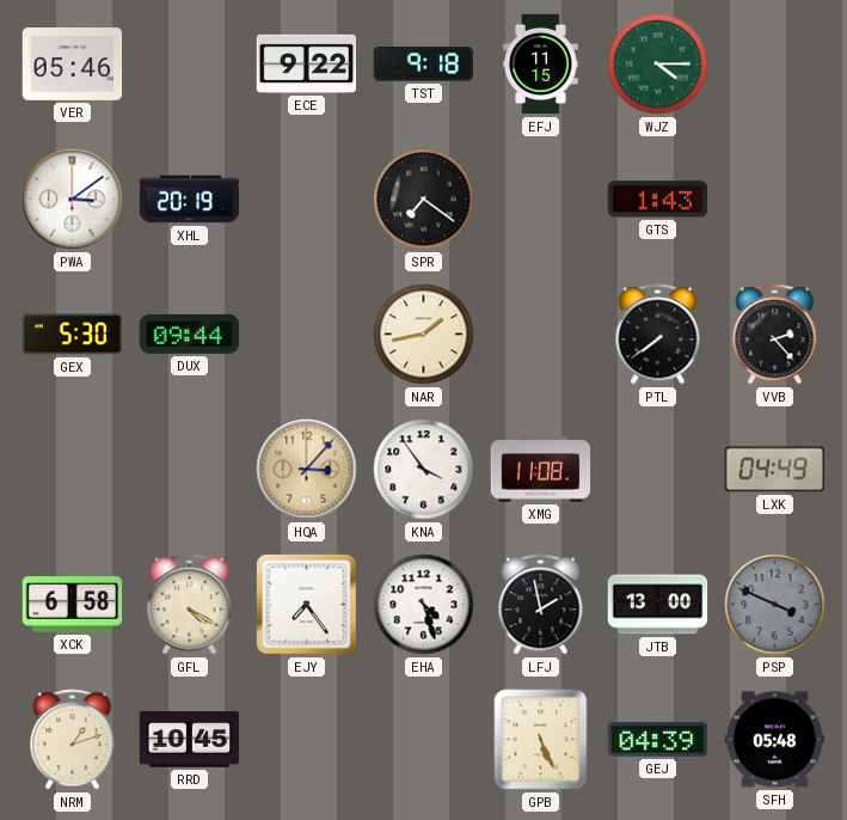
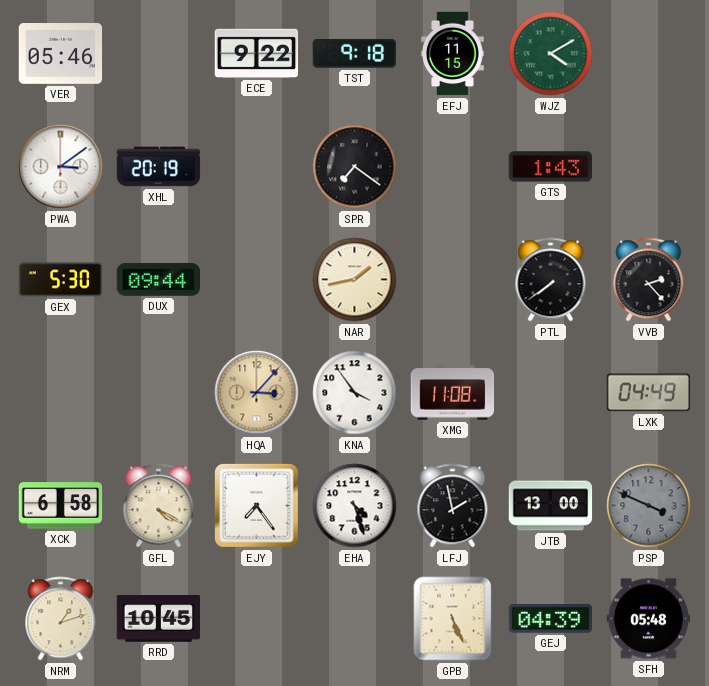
WJZ: 4:15 -> 4:10 (551, 54)
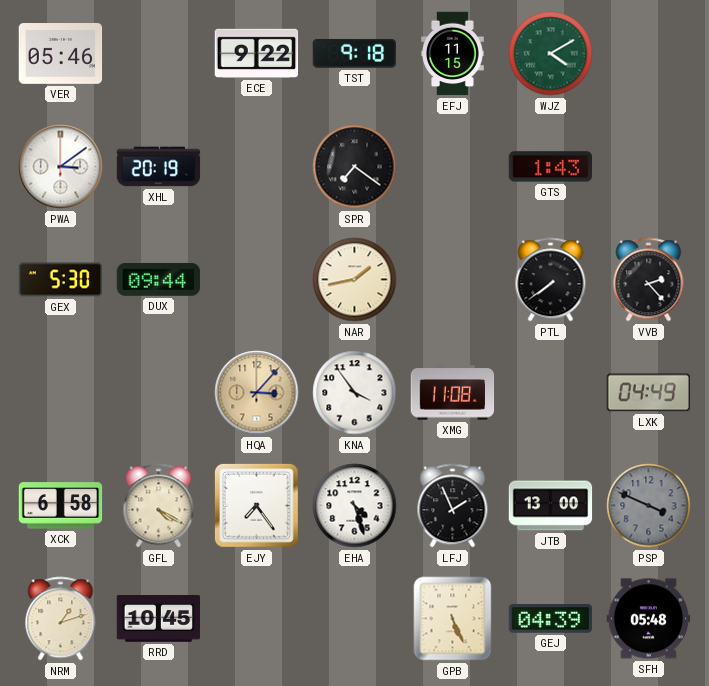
LFJ: 1:58 -> 1:56 (453, 506)
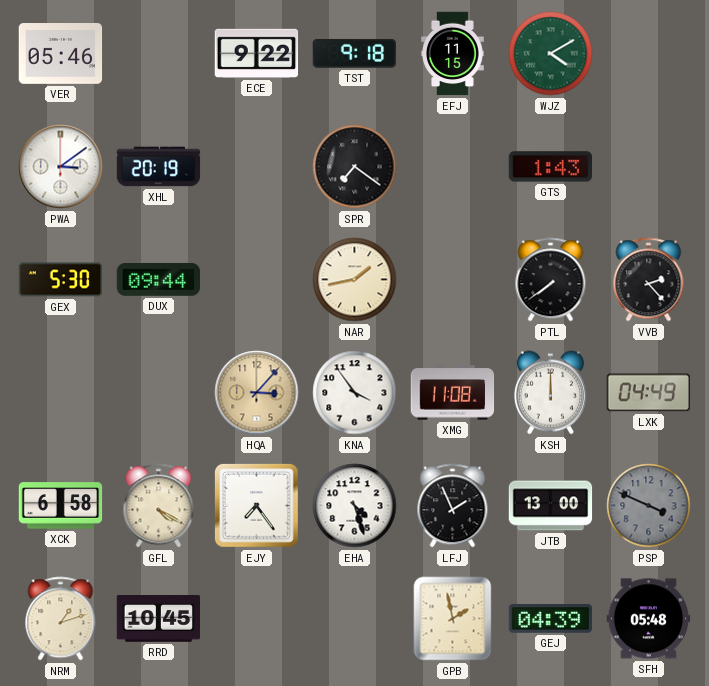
KSH: none -> 12:00 (550, 393)
GPB: 5:26 -> 1:58 (453, 619)
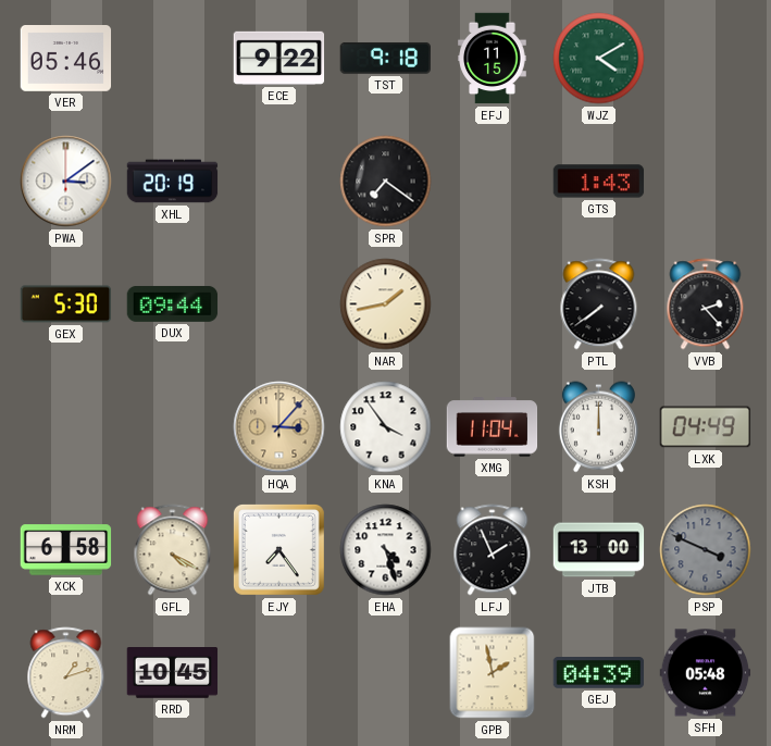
XMG: 11:08 -> 11:04 (493, 427)
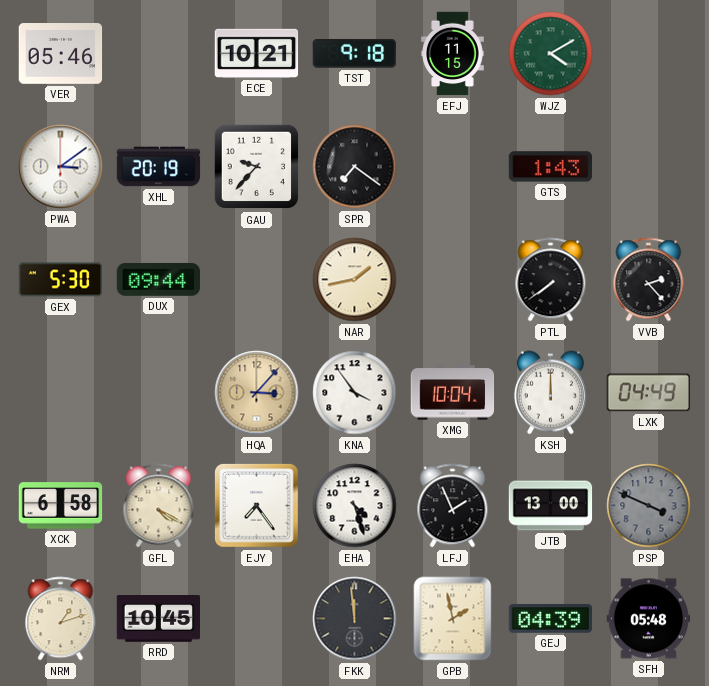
ECE: 9:22 -> 10:21 (257, 53)
GAU: none -> 9:37 (257, 167)
XMG: 11:04 -> 10:04 (453, 393)
FKK: none -> 11:59 (355, 619)
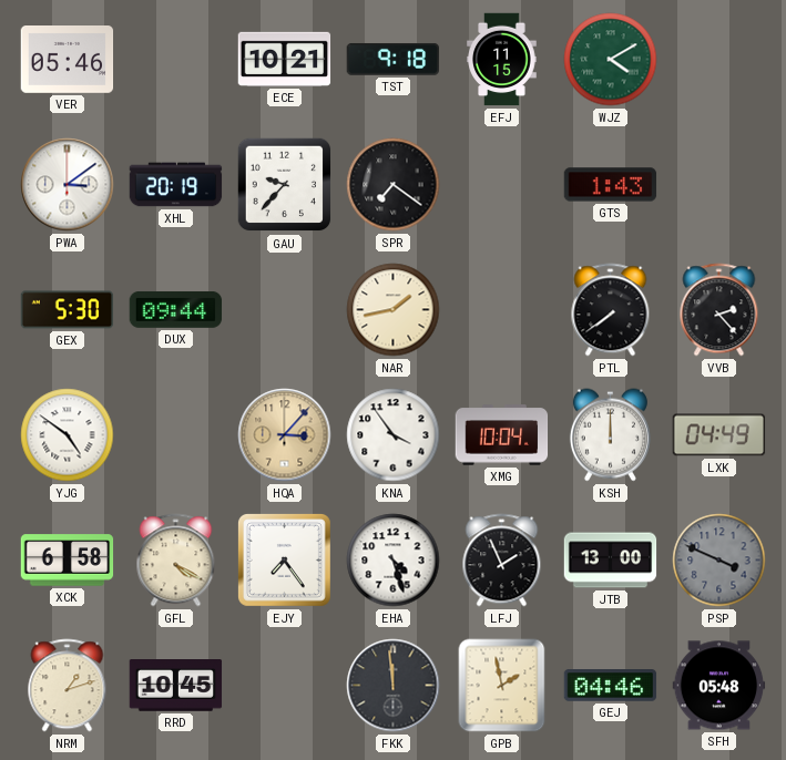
YJG: none -> 4:51 (68, 435)
GEJ: 04:39 -> 04:46 (611, 686)
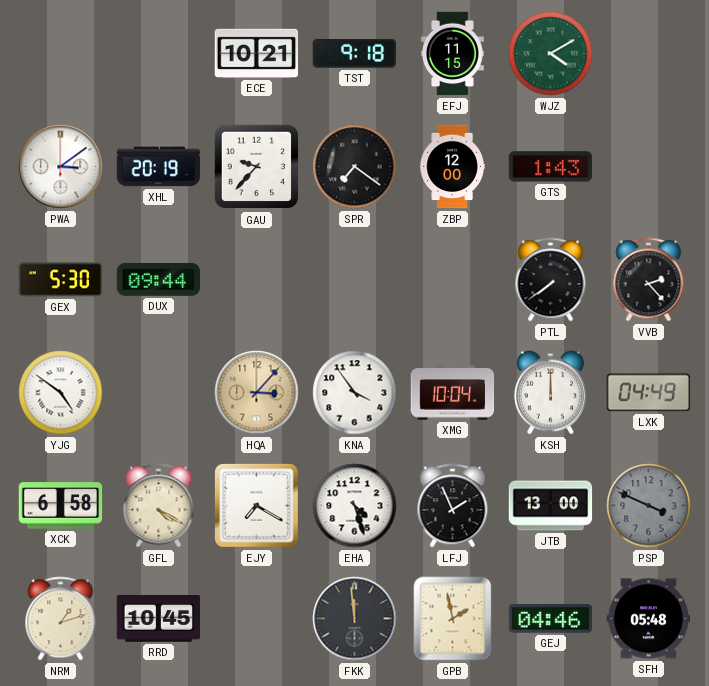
VER: 05:46 -> none (68, 60)
ZBP: none -> 12:00 (452, 167)
NAR: 1:43 -> none (394, 310)
EJY: 7:24 -> 7:20 (256, 505)
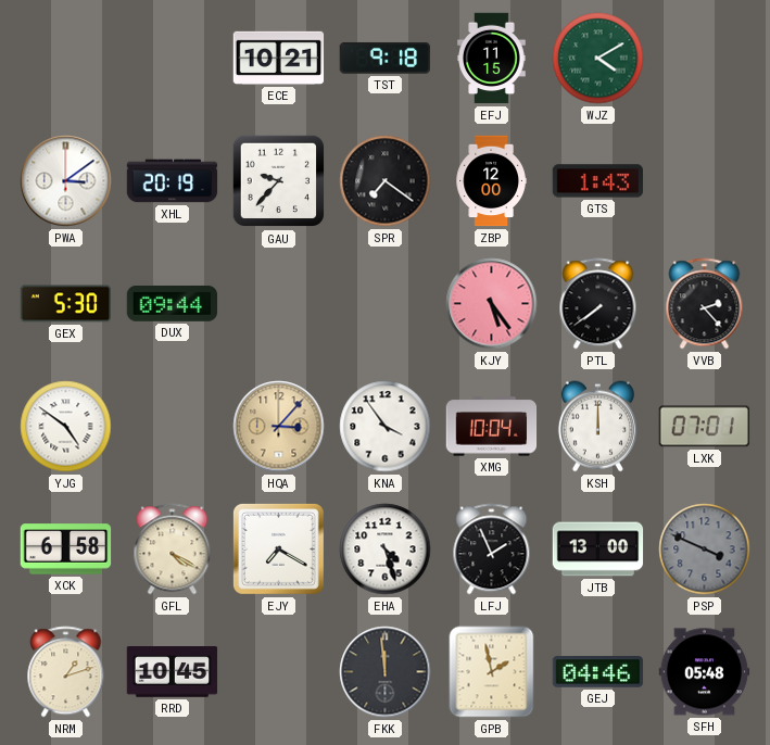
KJY: none -> 5:24 (492, 304)
LXK: 04:49 -> 07:01 (705, 427)
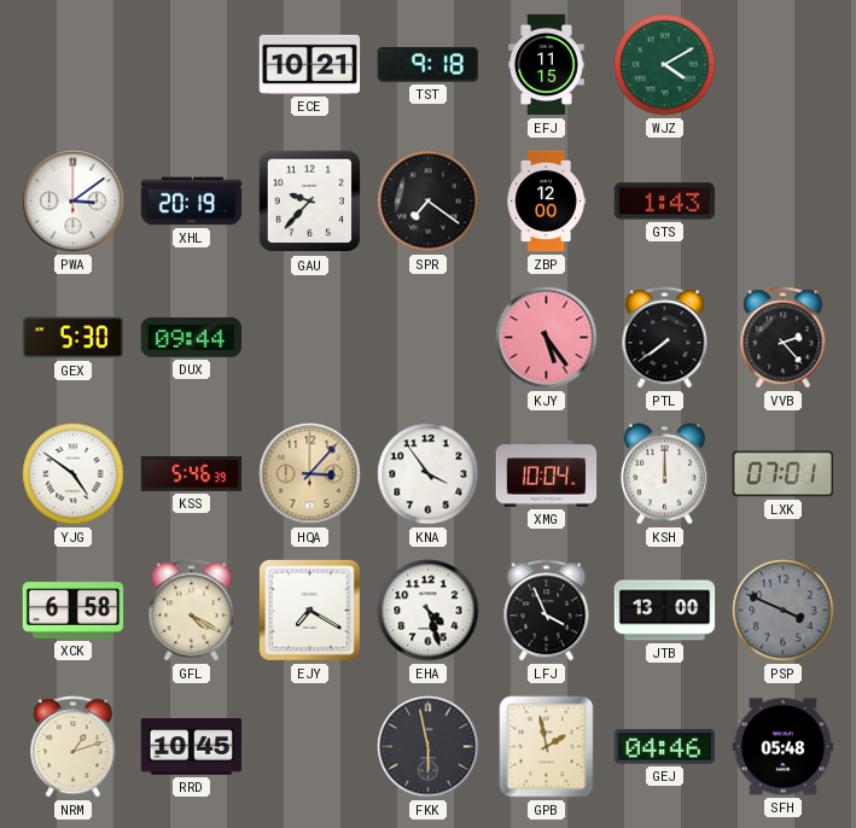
KSS: none -> 5:46 (192, 474)
LFJ: 1:56 -> 3:56 (547, 611)
FKK: 11:59 -> 5:58 (429, 747)
